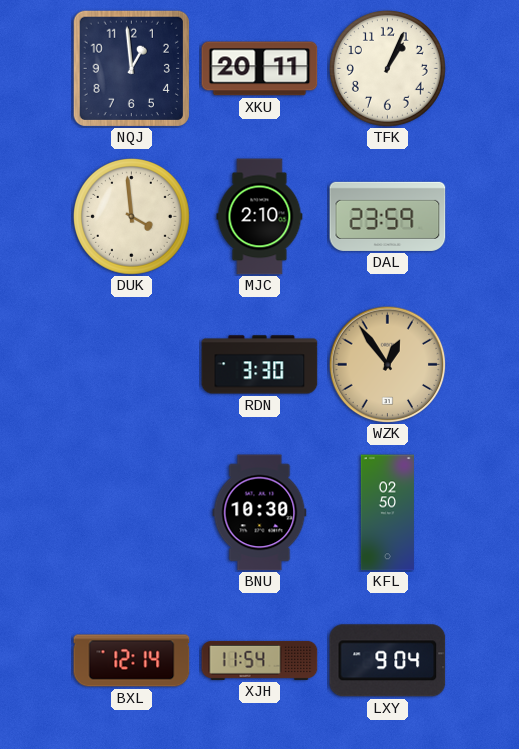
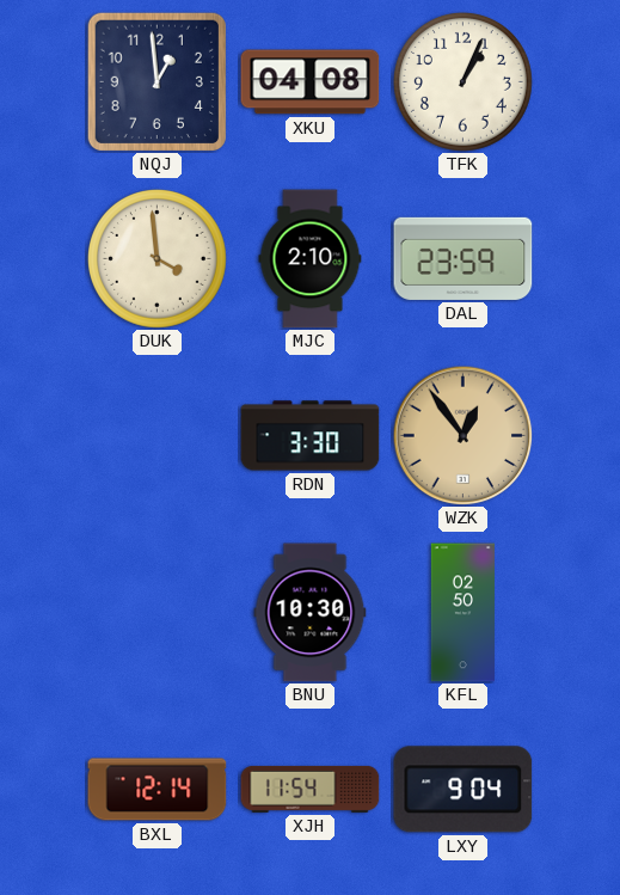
XKU: 20:11 -> 04:08 (311, 82)
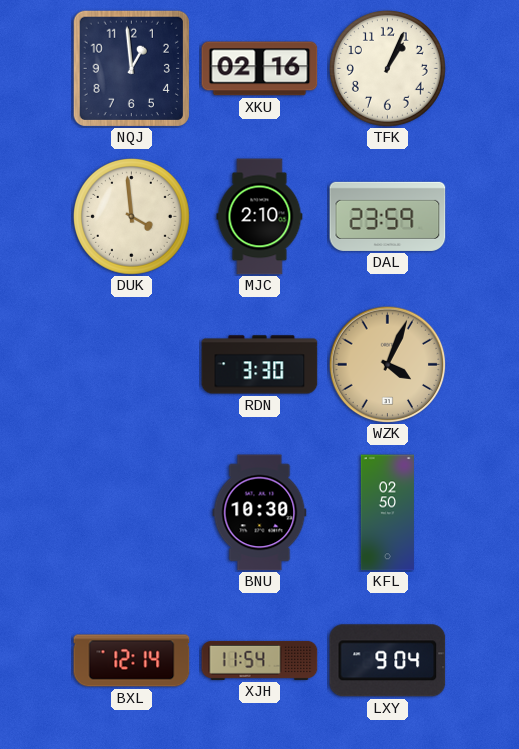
XKU: 04:08 -> 02:16 (260, 69)
WZK: 12:54 -> 4:04 (387, 364)
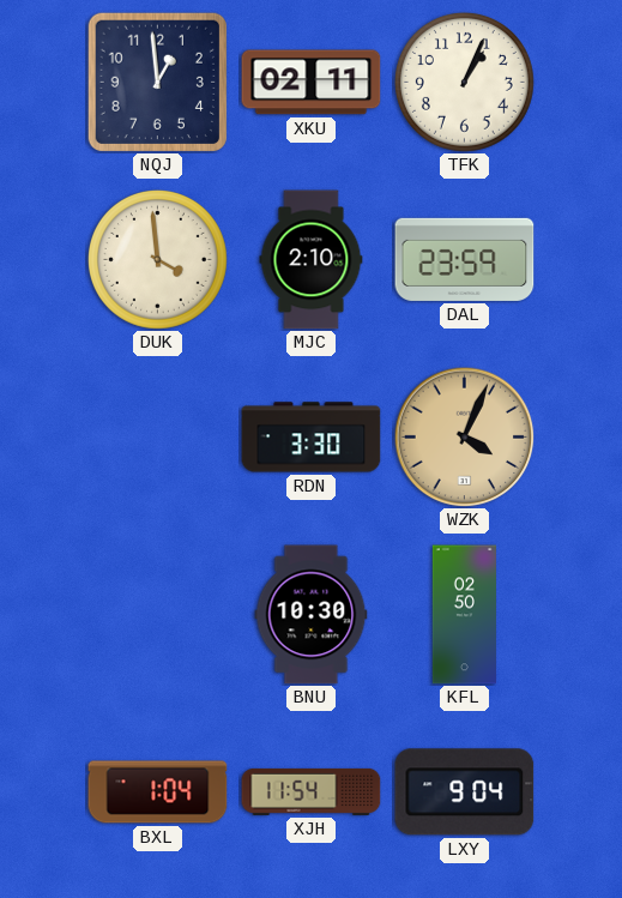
XKU: 02:16 -> 02:11 (312, 83)
BXL: 12:14 -> 1:04 (158, 792)
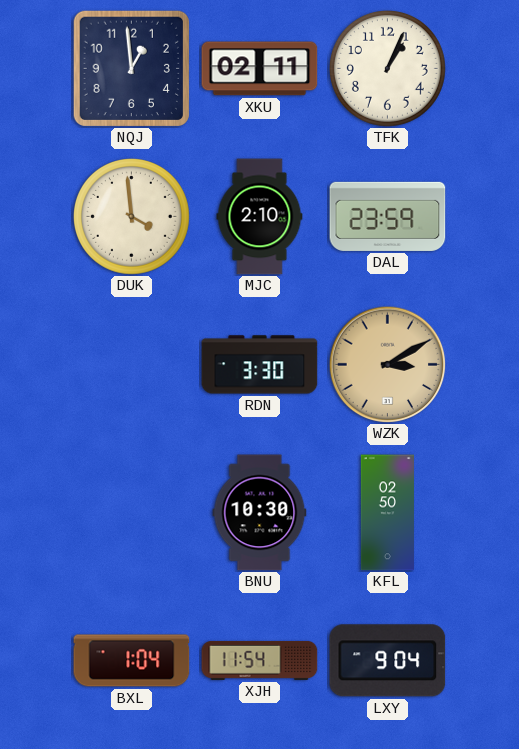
WZK: 4:04 -> 3:10 (387, 364)
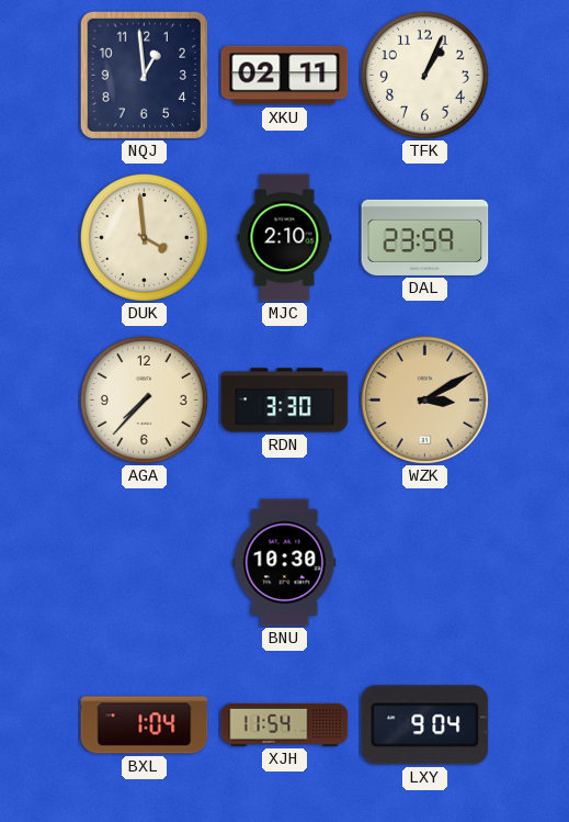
AGA: none -> 7:37 (144, 399)
KFL: 02:50 -> none (387, 513)
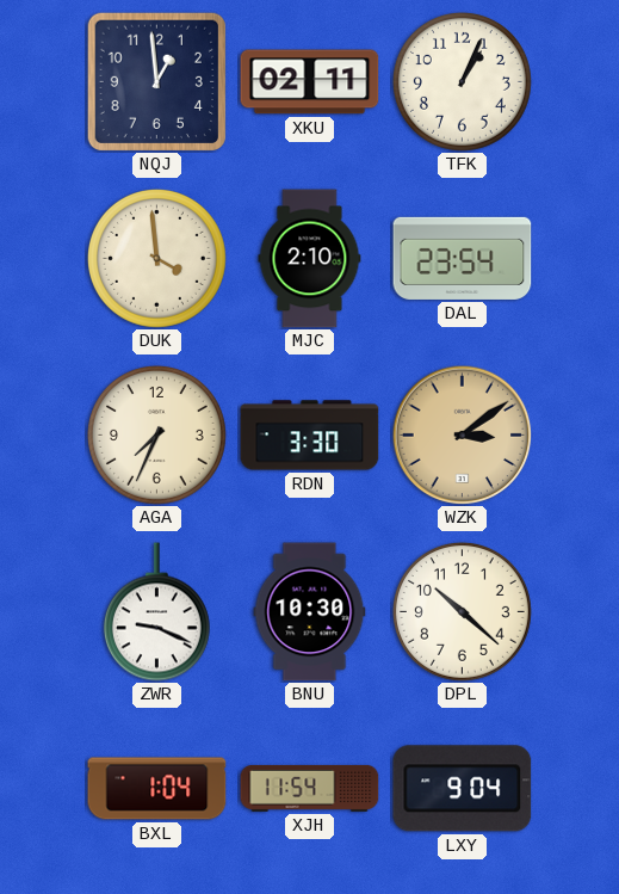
DAL: 23:59 -> 23:54 (463, 258)
AGA: 7:37 -> 7:34 (156, 434)
WZK: 3:10 -> 3:09 (462, 434)
ZWR: none -> 9:19 (156, 612)
DPL: none -> 10:22 (462, 611)
